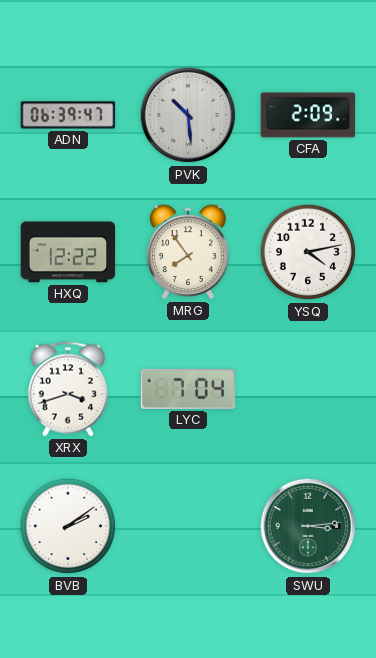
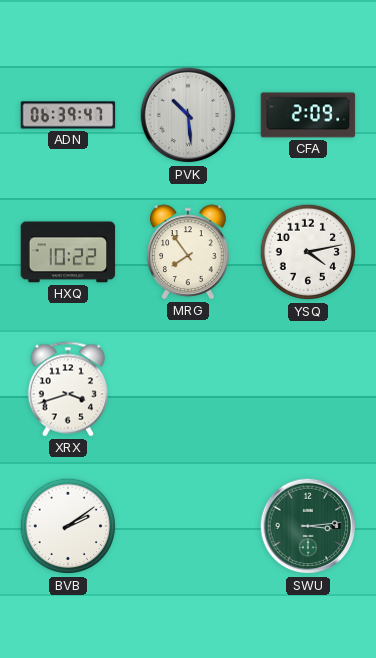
HXQ: 12:22 -> 10:22 (68, 252)
LYC: 7:04 -> none (188, 389)
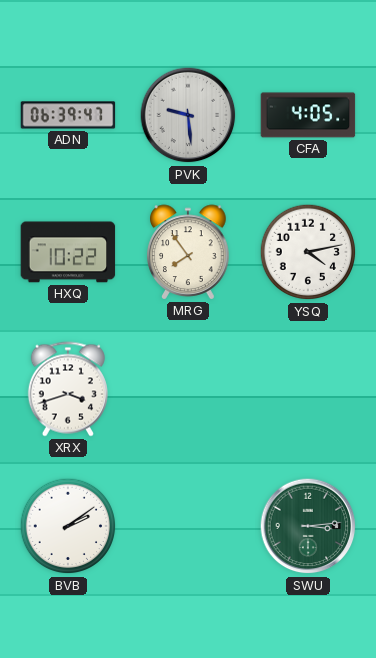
PVK: 10:29 -> 9:29 (188, 115)
CFA: 2:09 -> 4:05 (308, 115)
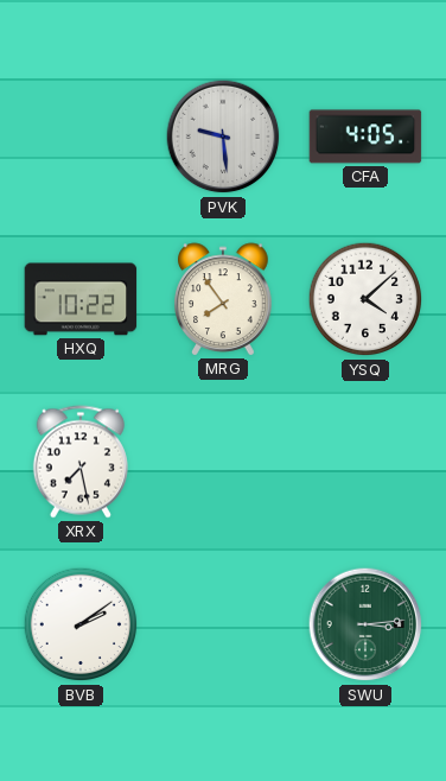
ADN: 06:39 -> none (68, 115)
YSQ: 4:13 -> 4:08 (365, 299)
XRX: 3:42 -> 7:28 (81, 462)
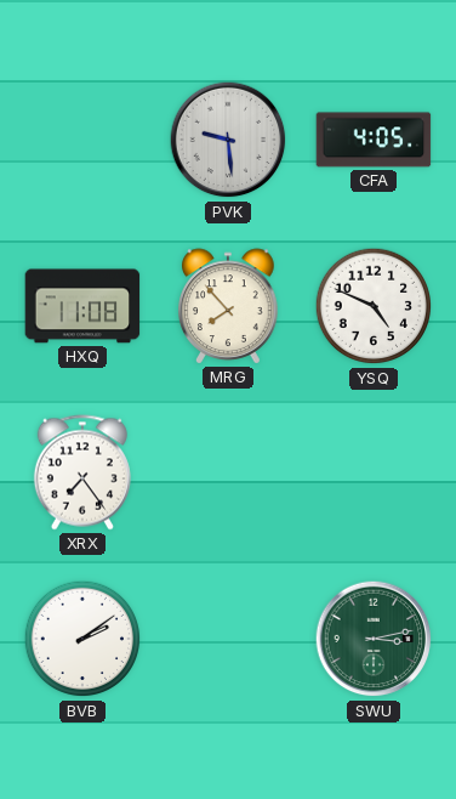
HXQ: 10:22 -> 11:08 (82, 306)
MRG: 7:54 -> 7:53 (228, 306)
YSQ: 4:08 -> 4:49 (374, 306)
XRX: 7:28 -> 7:24 (82, 472)
SWU: 3:14 -> 3:13 (374, 639)
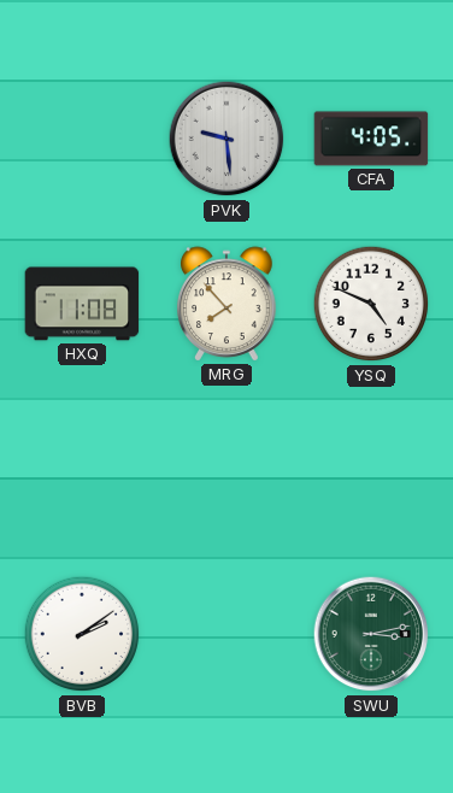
XRX: 7:24 -> none (82, 472)
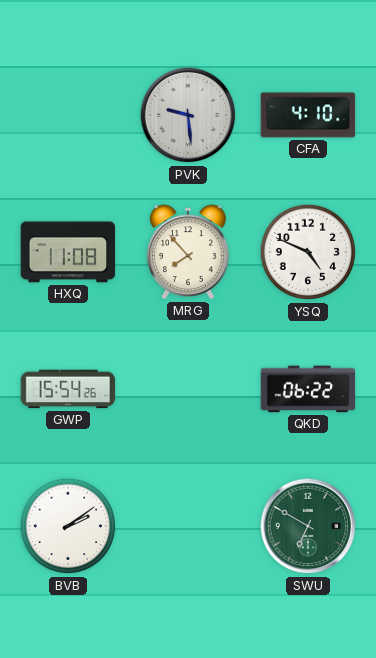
CFA: 4:05 -> 4:10 (308, 115)
GWP: none -> 15:54 (68, 389)
QKD: none -> 06:22 (308, 389)
SWU: 3:13 -> 6:50 (308, 526)
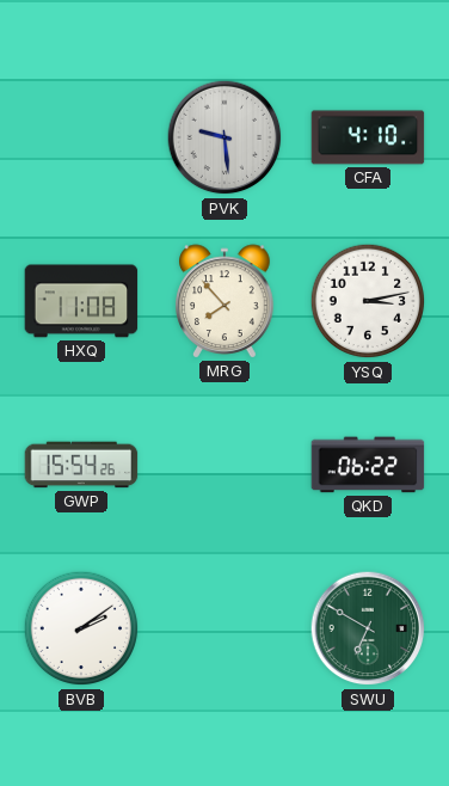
YSQ: 4:49 -> 3:13 (368, 301)
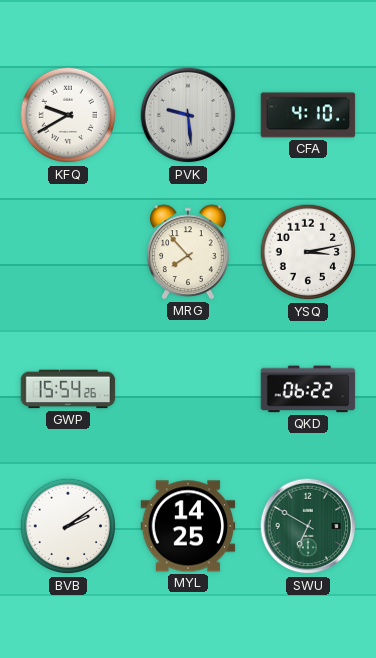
KFQ: none -> 9:40 (68, 115)
HXQ: 11:08 -> none (81, 301)
MYL: none -> 14:25 (188, 526)
